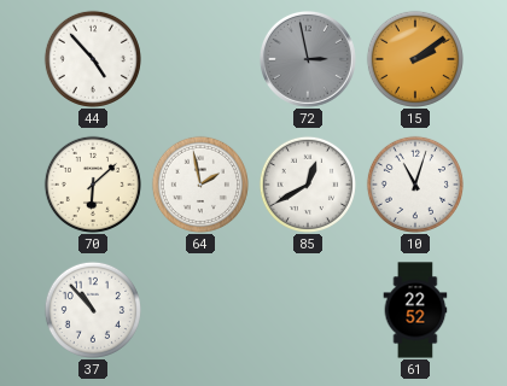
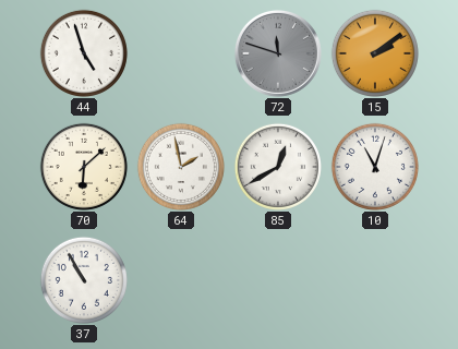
44: 4:53 -> 4:57 (84, 53)
72: 2:58 -> 11:48 (278, 53)
37: 10:53 -> 10:55 (84, 280)
61: 22:52 -> none (415, 310)
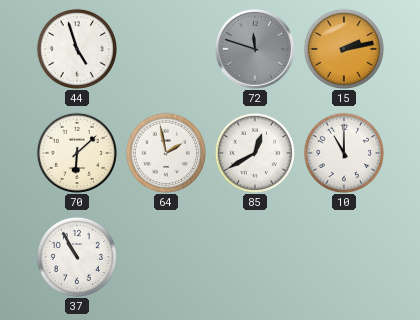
15: 2:09 -> 2:13 (344, 49)
10: 11:03 -> 11:00 (344, 153)
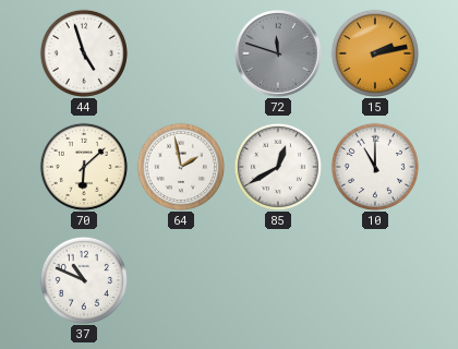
37: 10:55 -> 10:49 (84, 280)
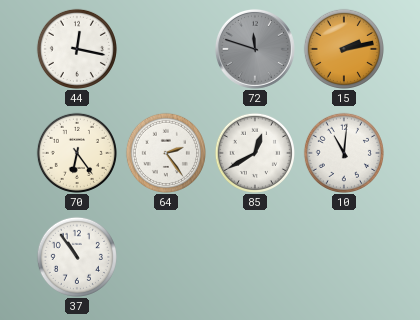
44: 4:57 -> 12:17 (77, 49)
70: 6:08 -> 6:24 (77, 153)
64: 1:58 -> 2:24 (166, 153)
10: 11:00 -> 11:01 (344, 153)
37: 10:49 -> 10:54 (77, 257)
